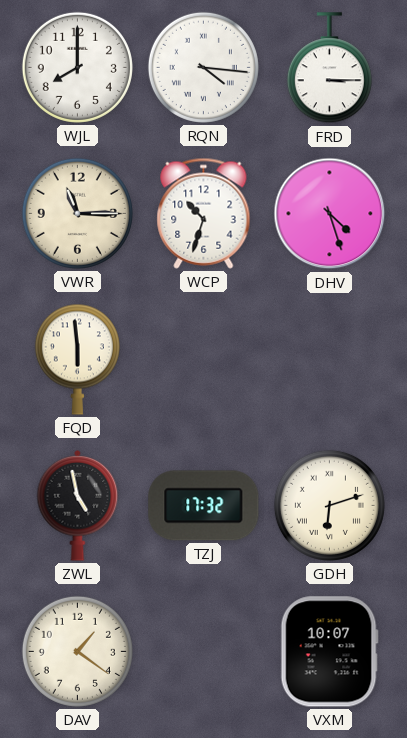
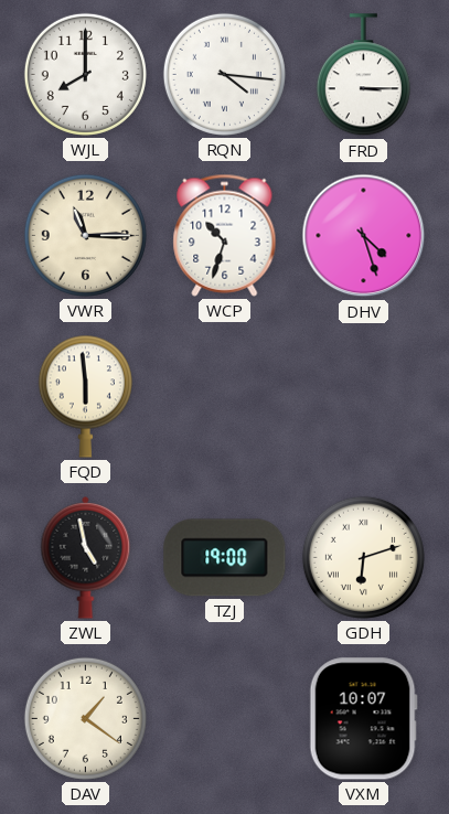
TZJ: 17:32 -> 19:00 (225, 558)
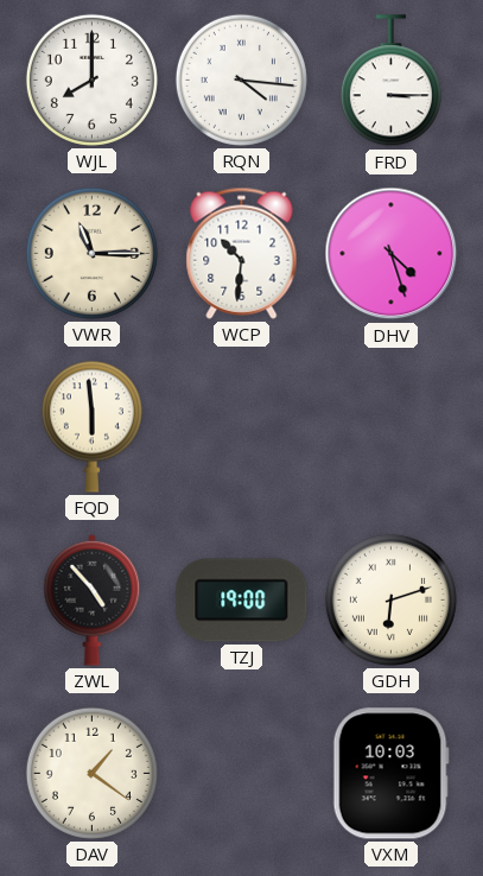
WCP: 10:33 -> 10:31 (242, 253)
ZWL: 4:58 -> 4:53 (93, 599)
VXM: 10:07 -> 10:03 (390, 774)
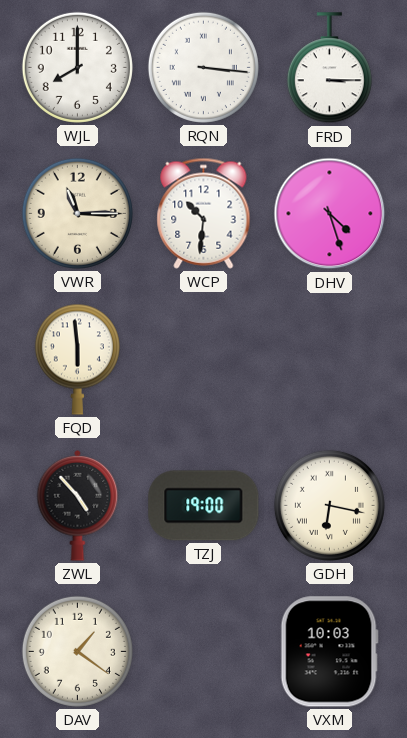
RQN: 4:16 -> 3:16 (203, 67)
GDH: 6:12 -> 6:17 (329, 505)
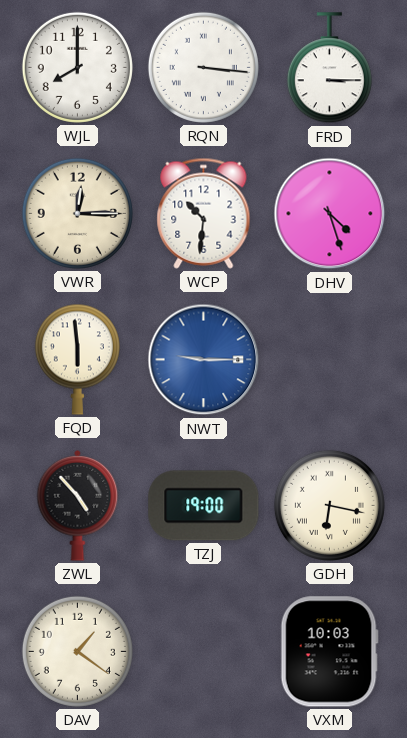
VWR: 11:15 -> 12:15 (77, 213)
NWT: none -> 9:15 (204, 360)
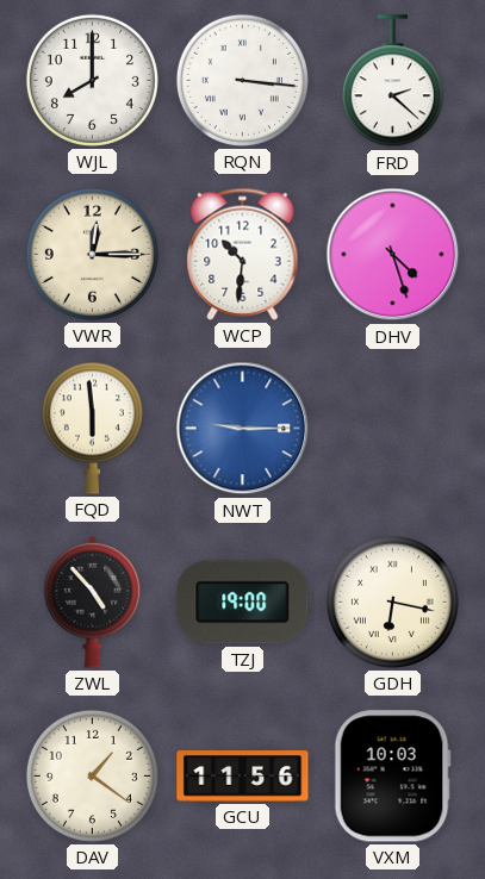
FRD: 3:15 -> 2:22 (392, 81)
GCU: none -> 11:56 (243, 777)
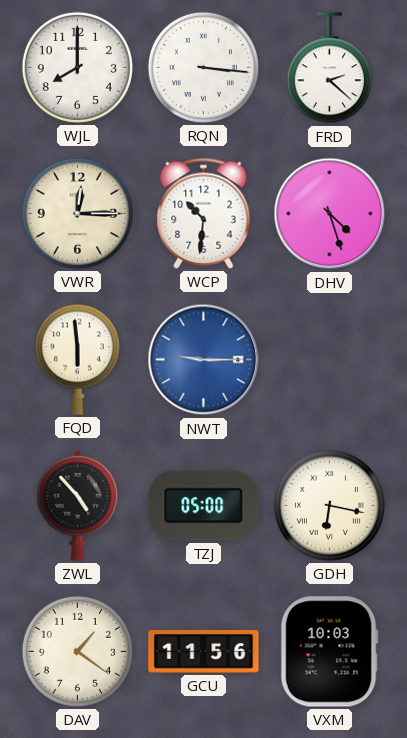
TZJ: 19:00 -> 05:00 (204, 506)
